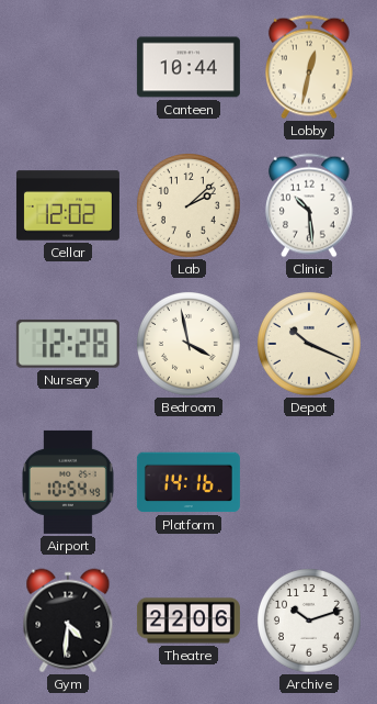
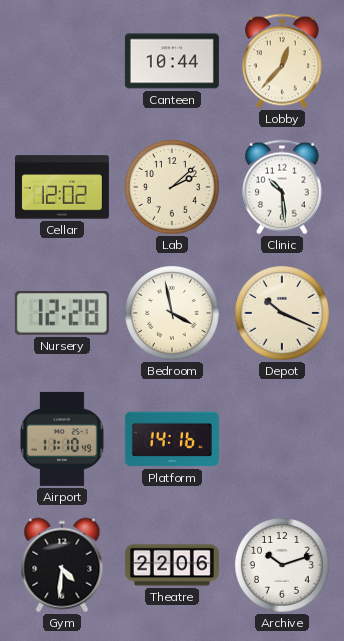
Lobby: 12:32 -> 12:37 (283, 61)
Airport: 10:54 -> 11:10 (62, 439)
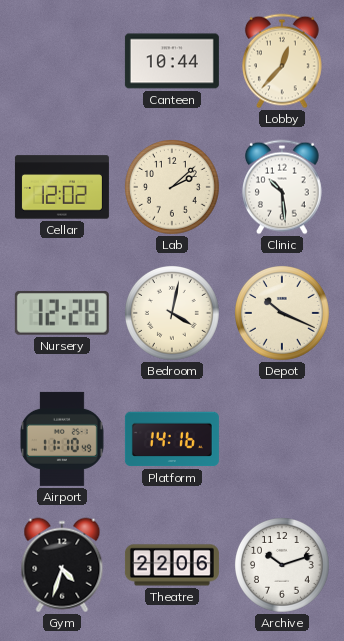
Bedroom: 3:58 -> 4:02 (173, 314)
Gym: 4:31 -> 4:33 (62, 565)
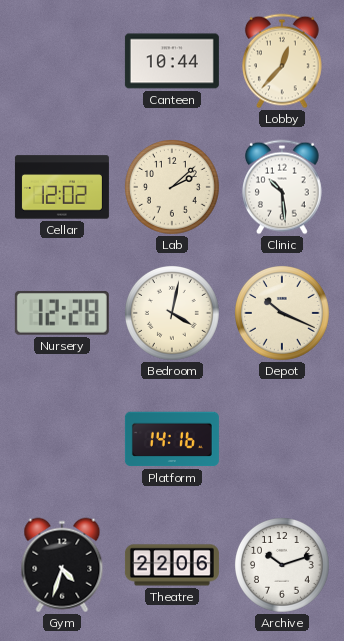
Airport: 11:10 -> none (62, 439)
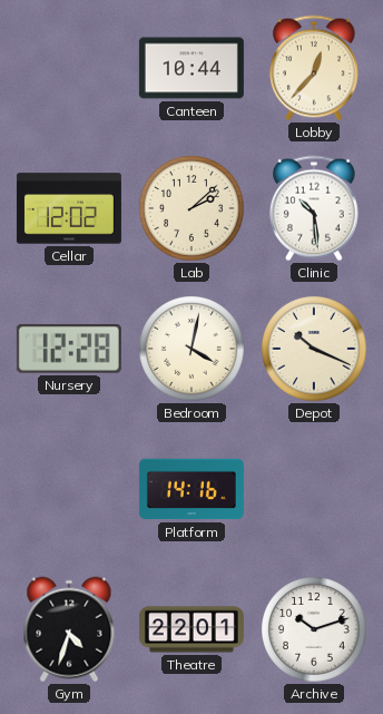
Theatre: 22:06 -> 22:01 (191, 629)
